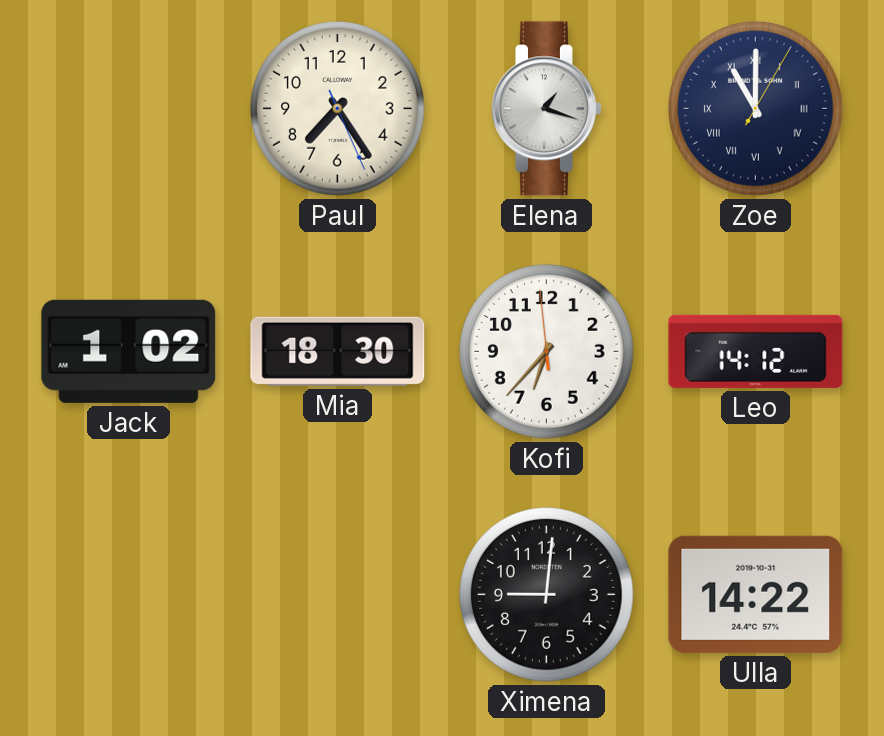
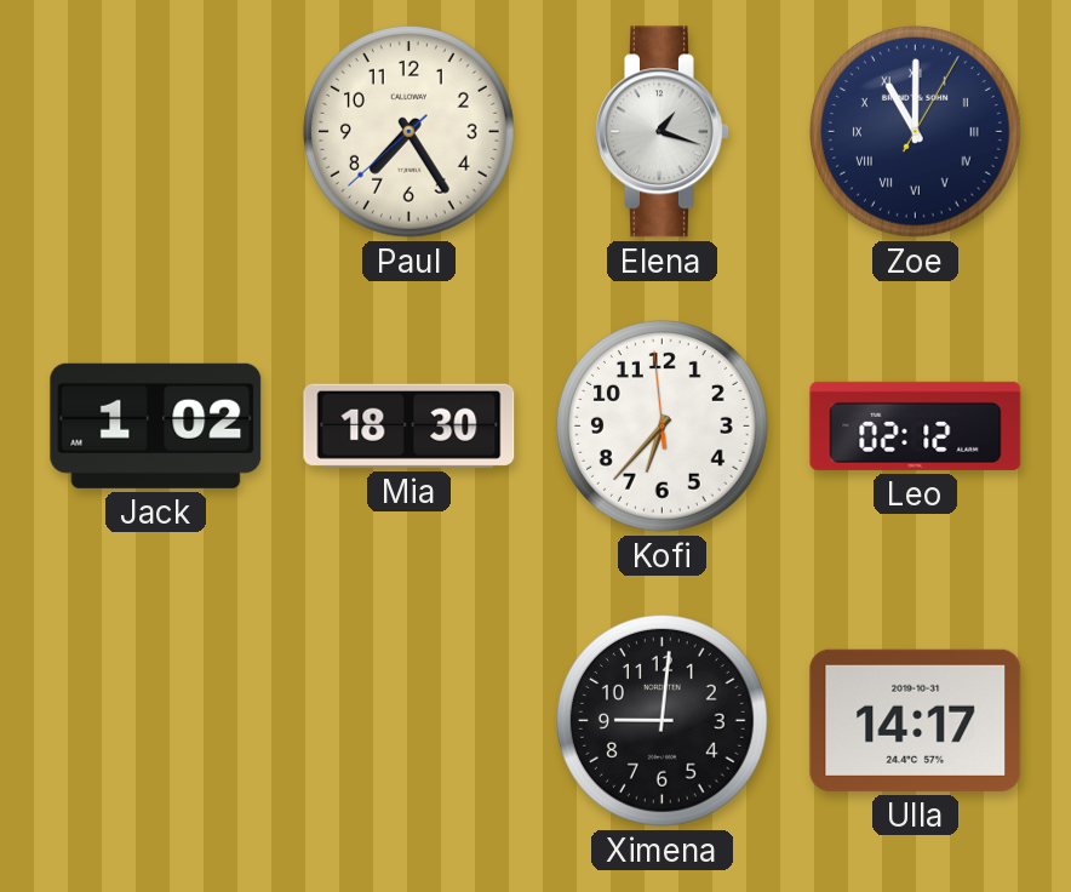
Paul: 7:24:26 -> 7:24:38 (408, 131)
Leo: 14:12 -> 02:12 (916, 425)
Ulla: 14:22 -> 14:17 (916, 720)
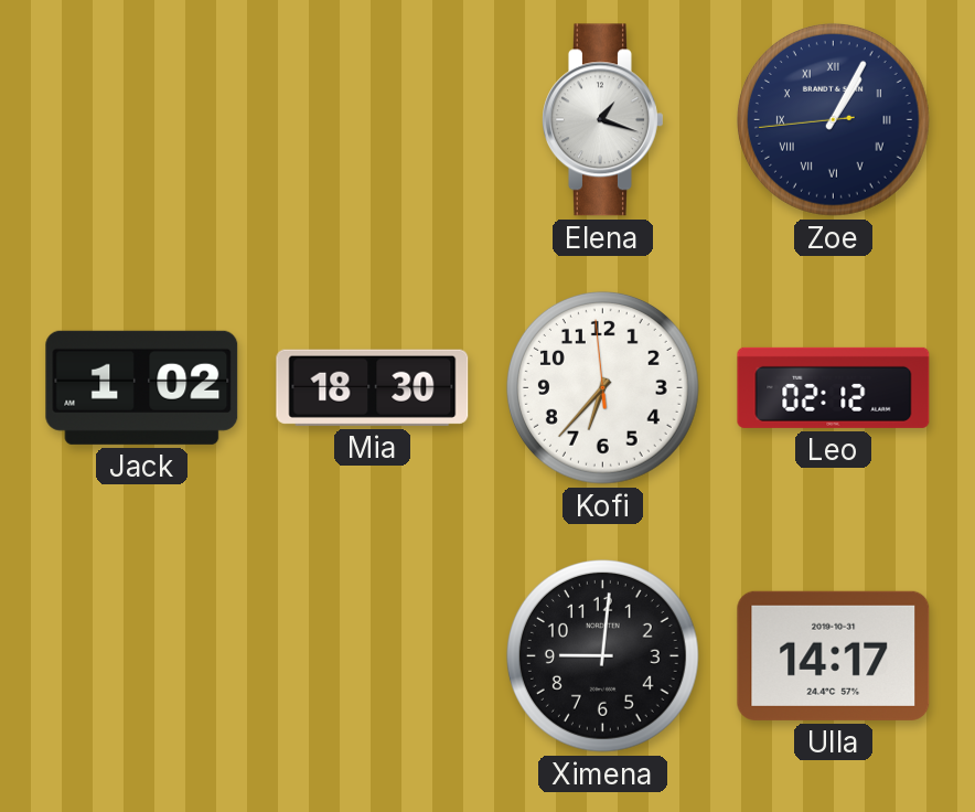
Paul: 7:24 -> none (408, 131)
Zoe: 11:00 -> 1:04 (833, 119)
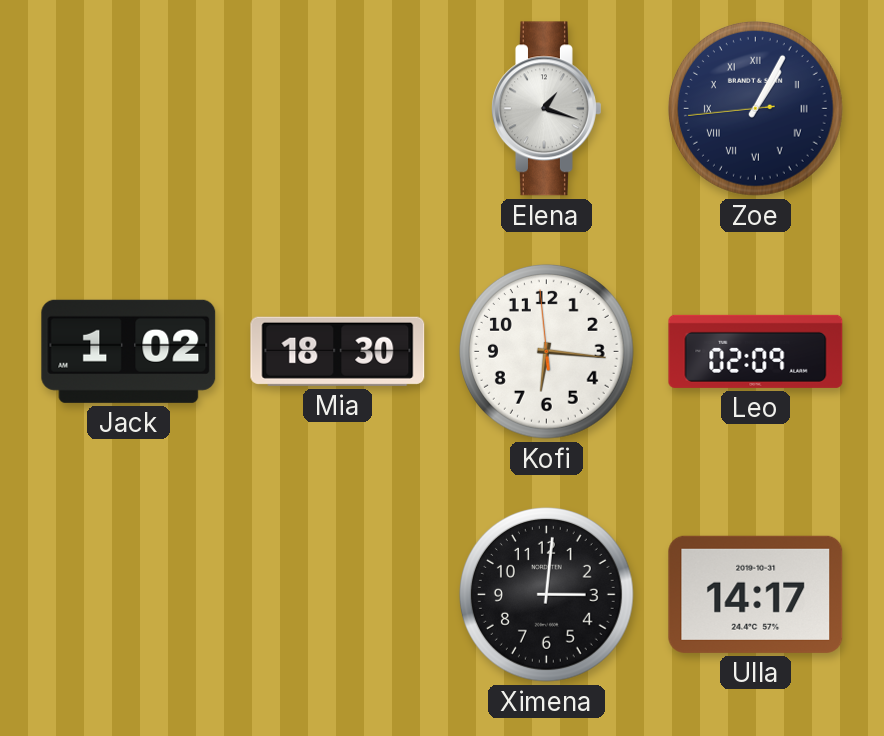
Kofi: 6:36 -> 6:15 (546, 351)
Leo: 02:12 -> 02:09 (756, 351)
Ximena: 9:01 -> 3:01 (546, 594)
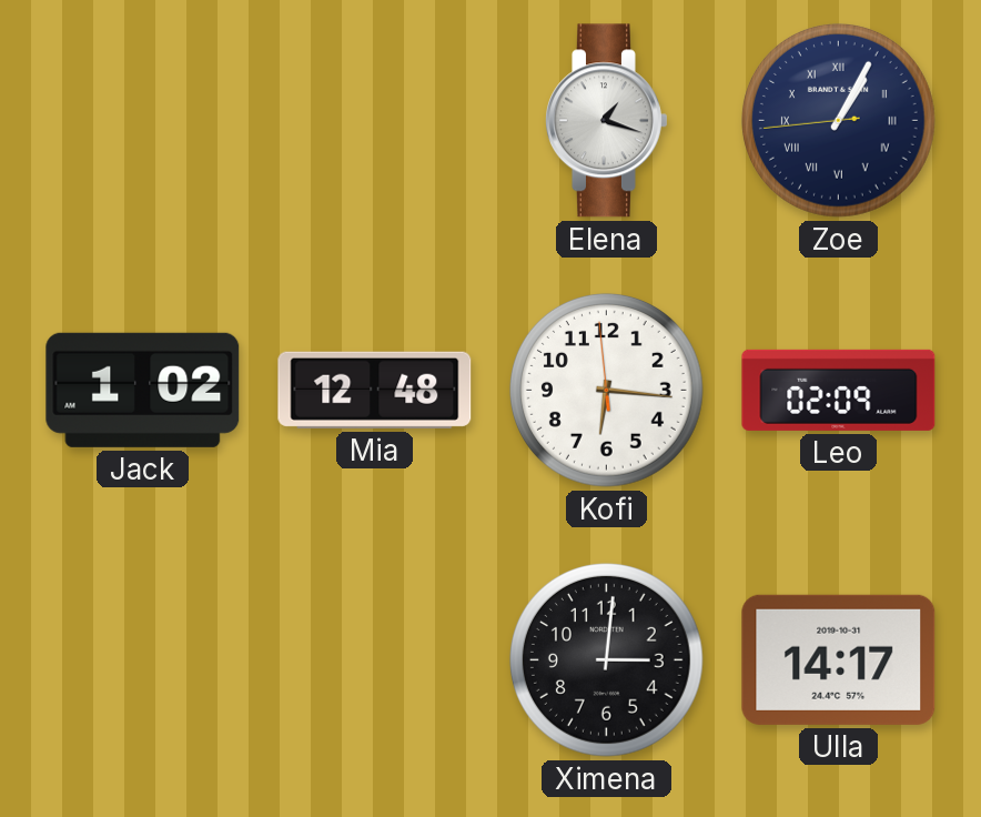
Mia: 18:30 -> 12:48 (375, 390)
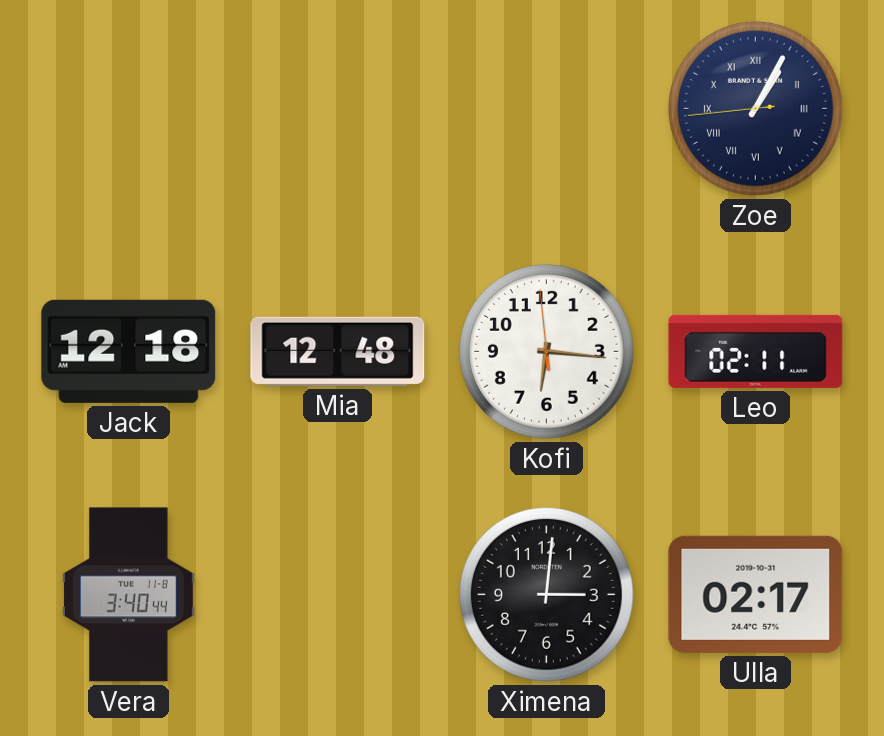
Elena: 1:18 -> none (607, 121)
Jack: 1:02 -> 12:18 (129, 351)
Leo: 02:09 -> 02:11 (756, 351)
Vera: none -> 3:40 (128, 595)
Ulla: 14:17 -> 02:17 (756, 594)
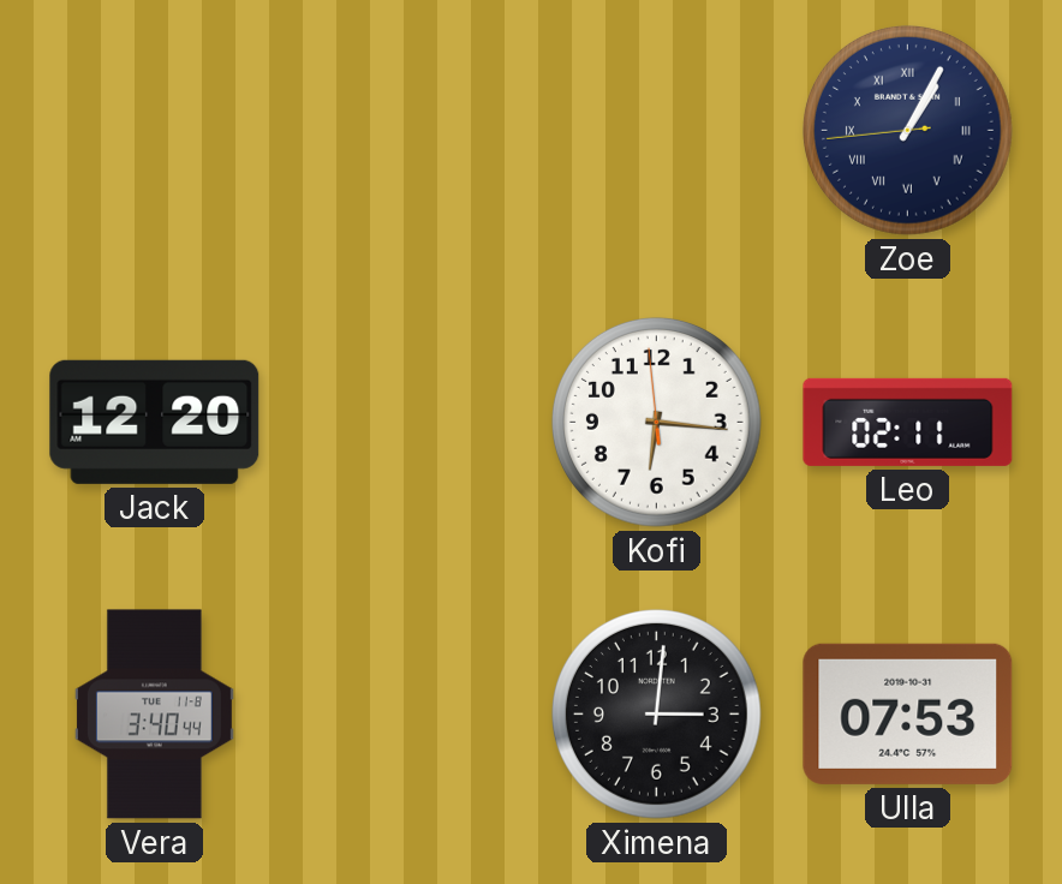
Jack: 12:18 -> 12:20 (155, 422)
Mia: 12:48 -> none (338, 351)
Ulla: 02:17 -> 07:53 (908, 713)
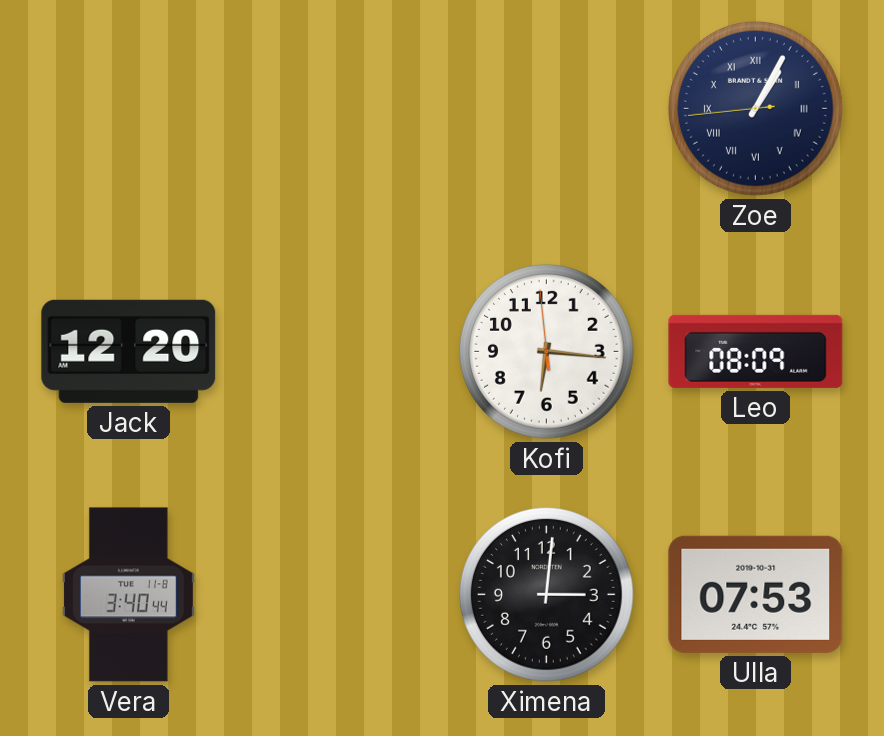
Leo: 02:11 -> 08:09 (756, 351)
